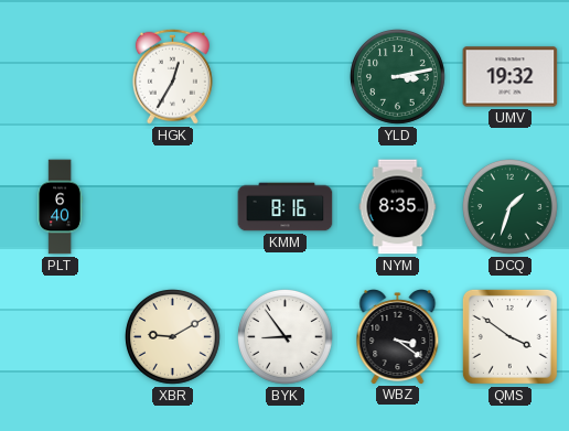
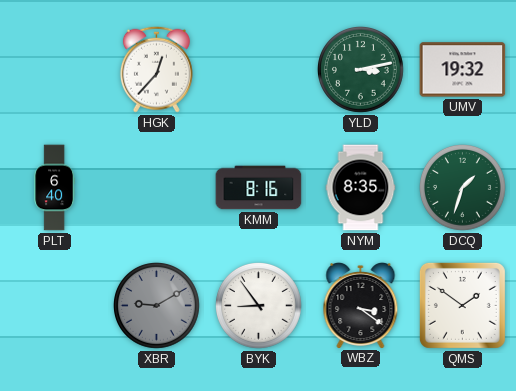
HGK: 12:35 -> 12:37 (156, 69)
XBR dial: cream -> grey (157, 306)
QMS: 3:51 -> 1:51 (462, 305)
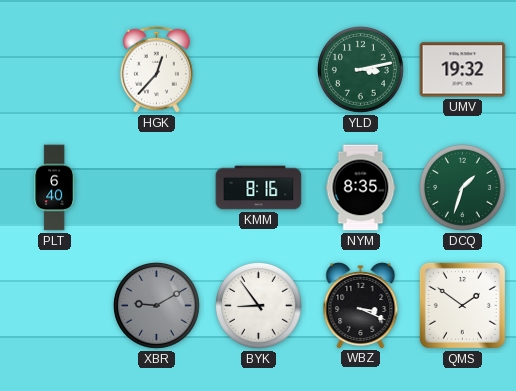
WBZ: 3:21 -> 3:19 (361, 306)
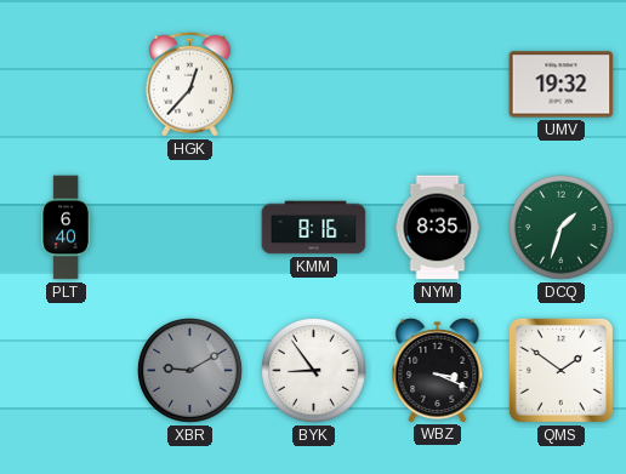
YLD: 3:13 -> none (361, 70)
